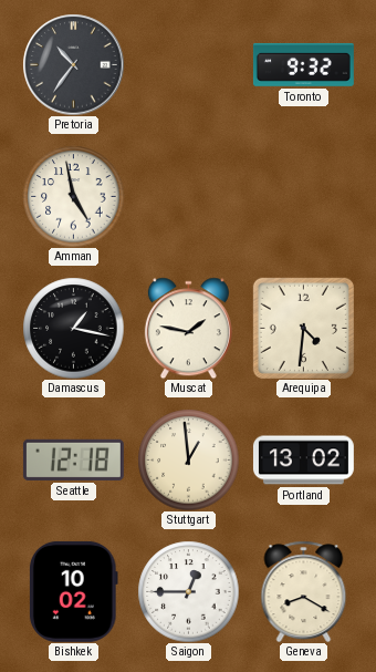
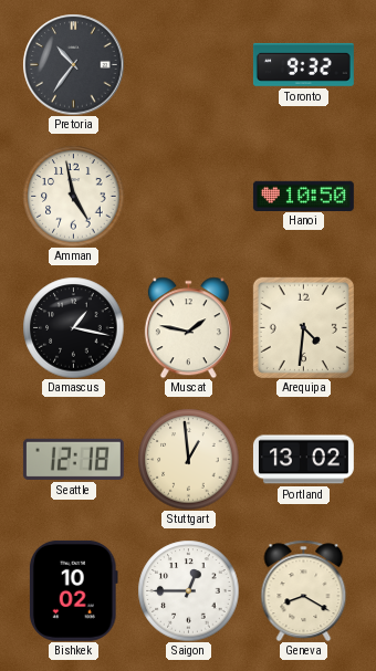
Hanoi: none -> 10:50 (303, 196)
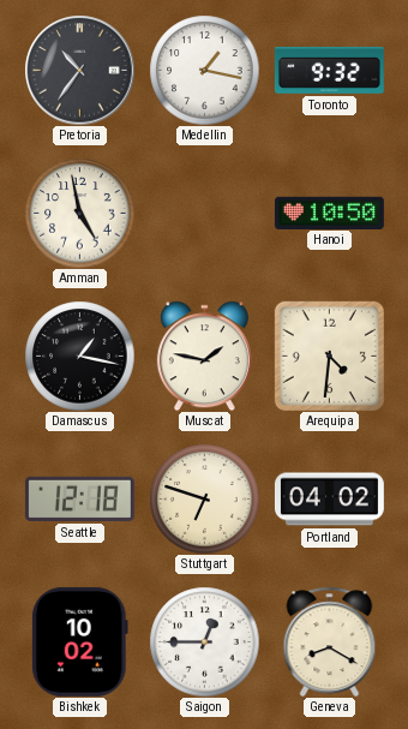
Medellin: none -> 1:17 (204, 70)
Stuttgart: 12:59 -> 6:48 (204, 498)
Portland: 13:02 -> 04:02 (329, 500)
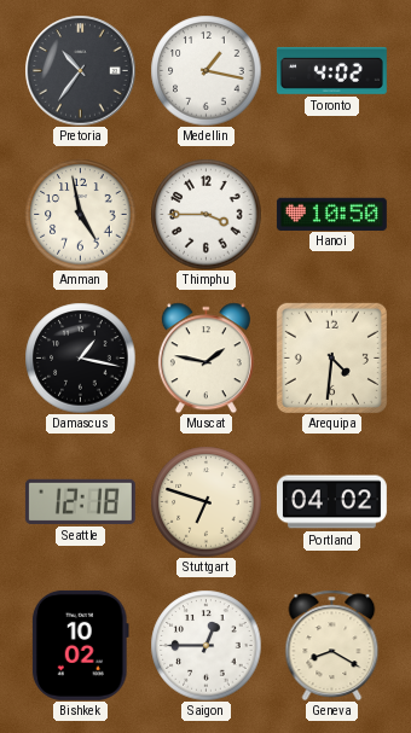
Toronto: 9:32 -> 4:02 (331, 70)
Thimphu: none -> 3:45 (205, 214)
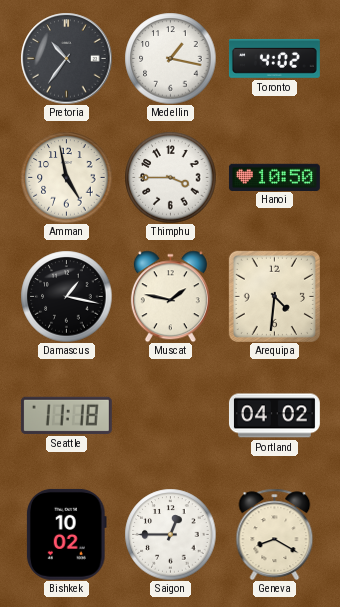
Seattle: 12:18 -> 11:18 (66, 415)
Stuttgart: 6:48 -> none (205, 501)
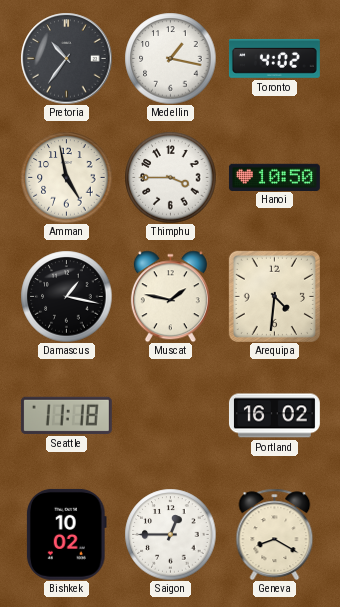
Portland: 04:02 -> 16:02 (274, 416)
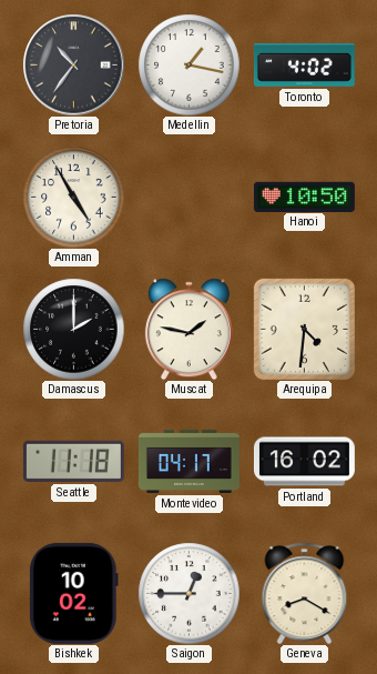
Amman: 4:58 -> 4:55 (73, 197)
Thimphu: 3:45 -> none (170, 177)
Damascus: 1:17 -> 2:00 (73, 329)
Montevideo: none -> 04:17 (188, 461)
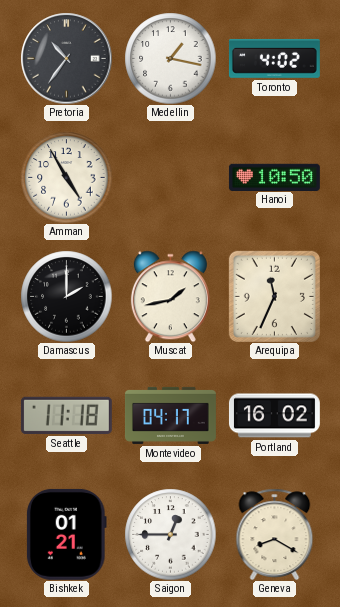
Muscat: 1:47 -> 1:43 (170, 296)
Arequipa: 4:31 -> 11:34 (274, 296)
Bishkek: 10:02 -> 01:21 (66, 534)
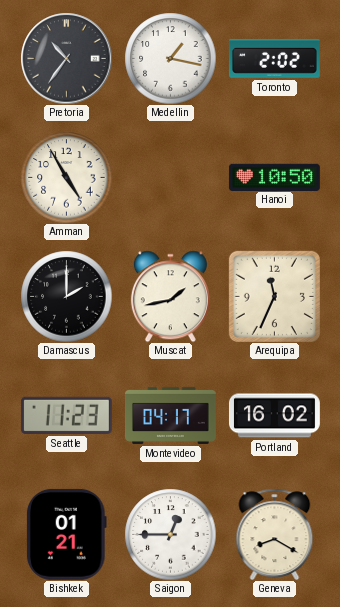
Toronto: 4:02 -> 2:02 (274, 58)
Seattle: 11:18 -> 11:23 (66, 415)
